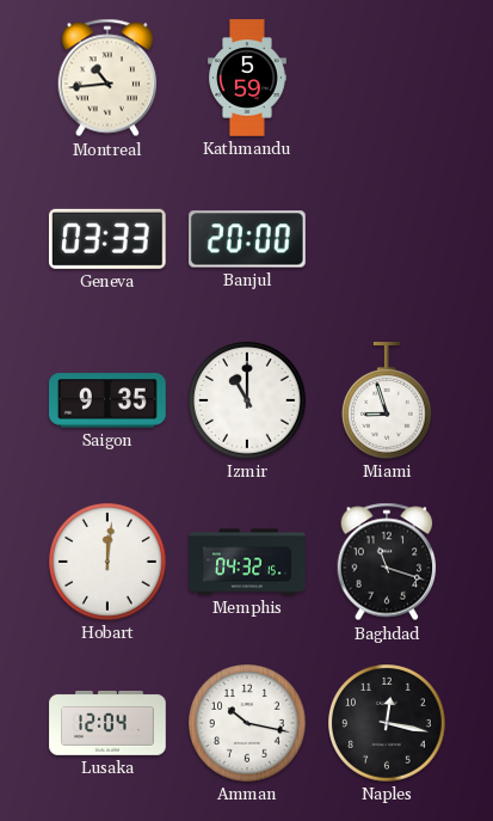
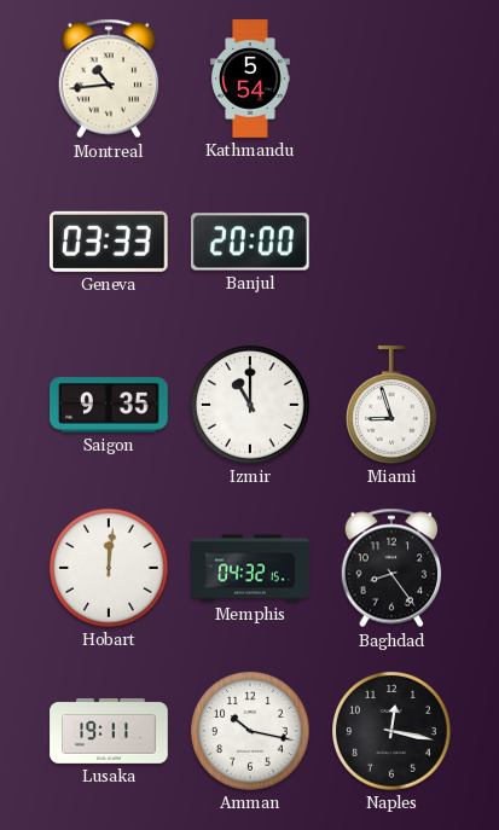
Kathmandu: 5:59 -> 5:54 (250, 79)
Baghdad: 11:18 -> 8:24 (391, 568)
Lusaka: 12:04 -> 19:11 (109, 731)
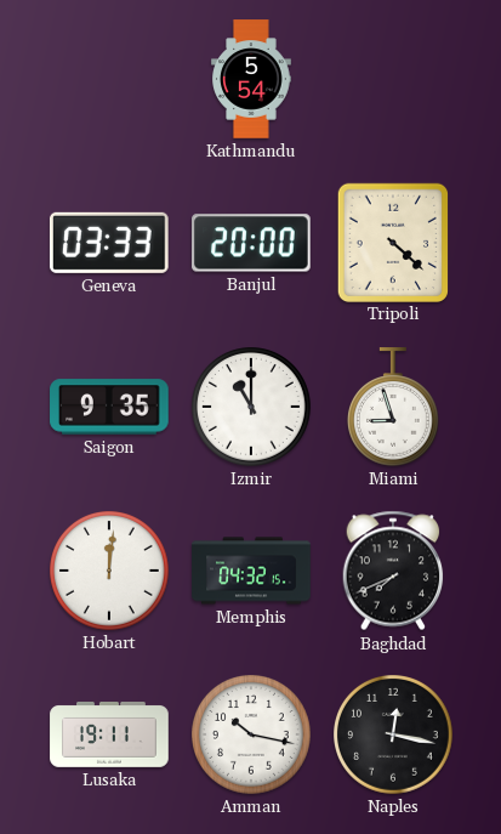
Montreal: 10:44 -> none (109, 79)
Tripoli: none -> 4:22 (392, 242)
Baghdad: 8:24 -> 7:41 (393, 571)
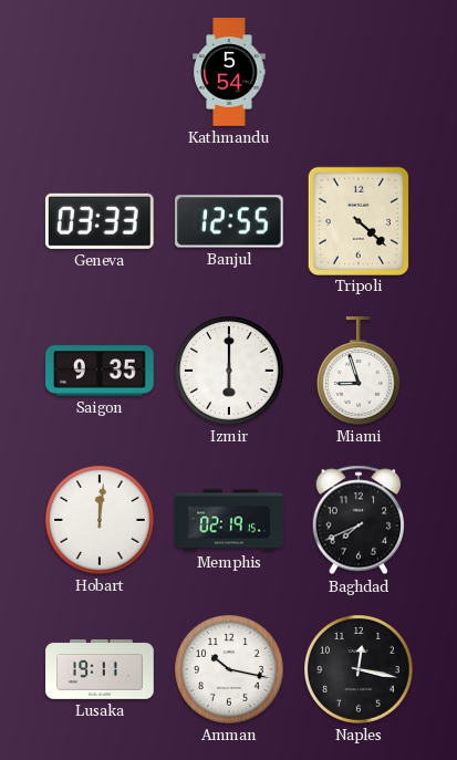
Banjul: 20:00 -> 12:55 (229, 221)
Izmir: 11:00 -> 6:00 (230, 372)
Memphis: 04:32 -> 02:19 (229, 520)
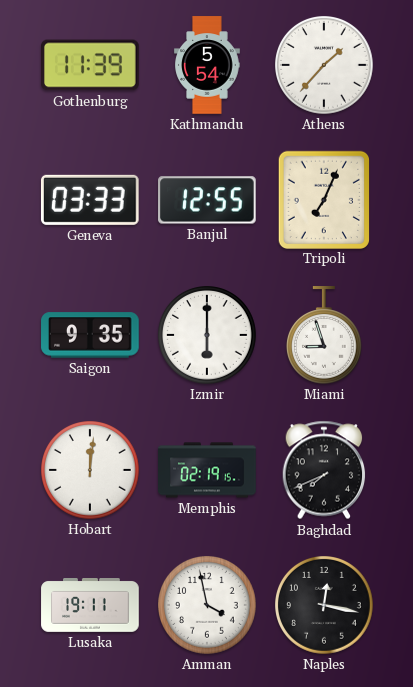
Gothenburg: none -> 11:39 (91, 65)
Athens: none -> 1:37 (325, 66)
Tripoli: 4:22 -> 7:04 (323, 199)
Amman: 10:17 -> 3:58 (208, 606)
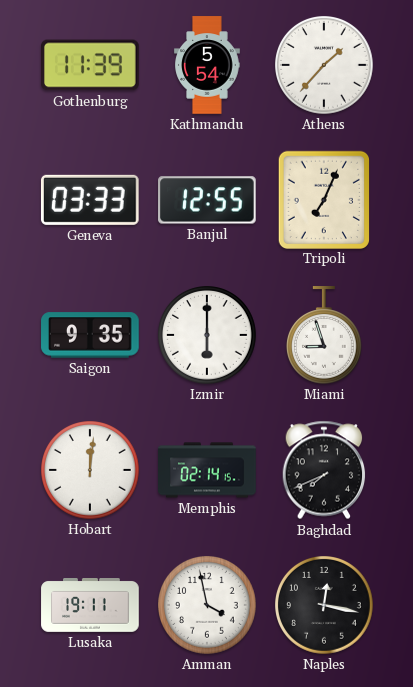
Memphis: 02:19 -> 02:14 (207, 470)
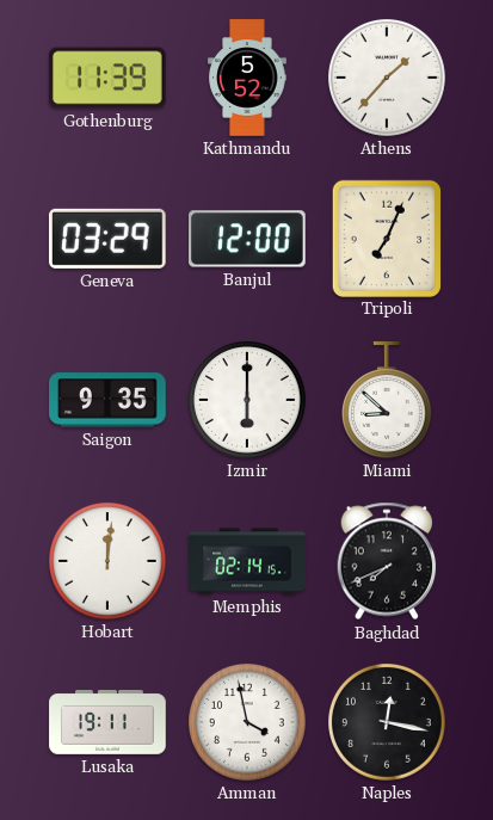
Kathmandu: 5:54 -> 5:52 (247, 78)
Geneva: 03:33 -> 03:29 (107, 239)
Banjul: 12:55 -> 12:00 (247, 239)
Miami: 8:57 -> 8:52 (387, 400)
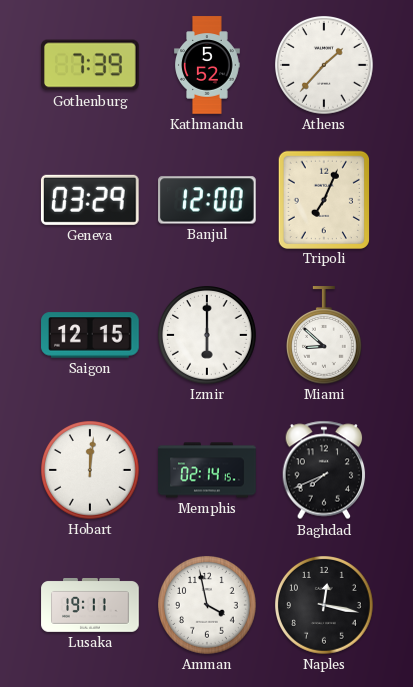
Gothenburg: 11:39 -> 7:39 (91, 65)
Saigon: 9:35 -> 12:15 (90, 335)
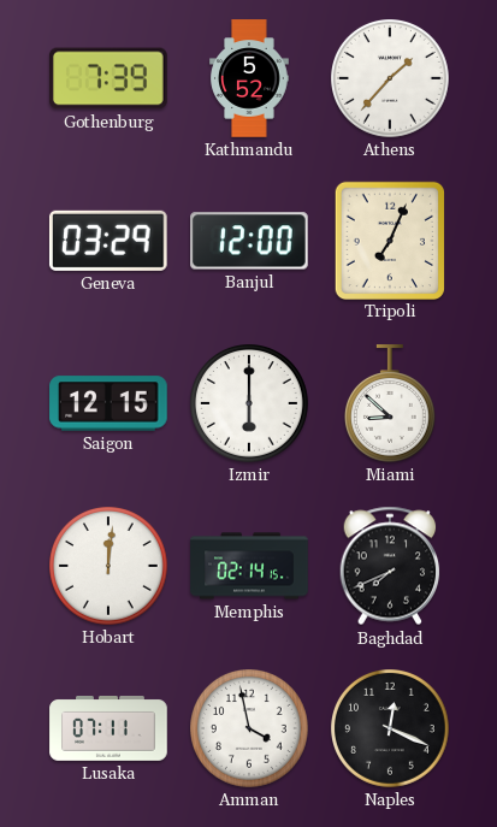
Lusaka: 19:11 -> 07:11 (108, 728)
Naples: 12:17 -> 12:19 (391, 729)
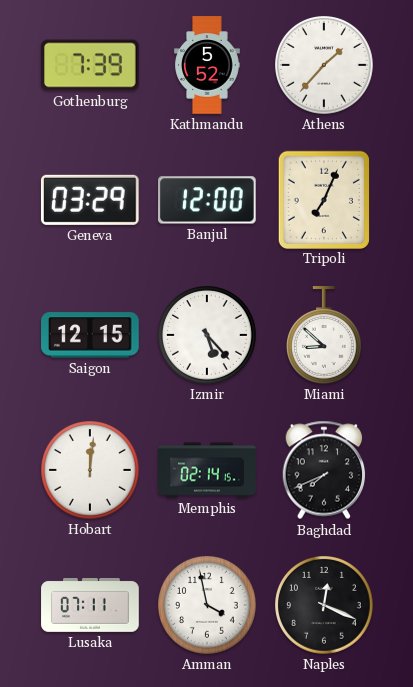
Izmir: 6:00 -> 5:23 (208, 336)
